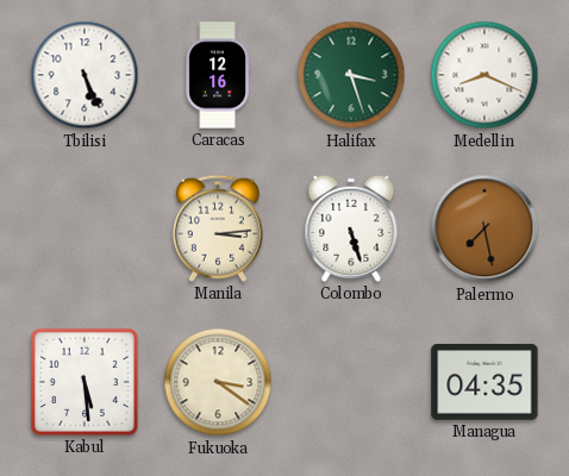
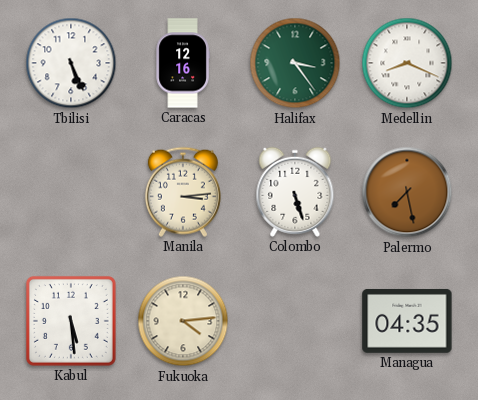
Halifax: 3:27 -> 3:24 (295, 63)
Fukuoka: 3:21 -> 4:14 (183, 321)
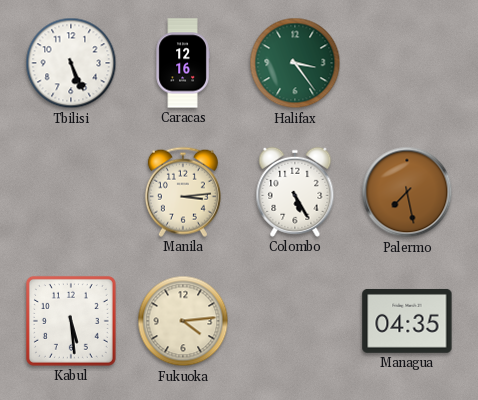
Medellin: 8:19 -> none (407, 63)
Colombo: 5:27 -> 5:25 (295, 192)
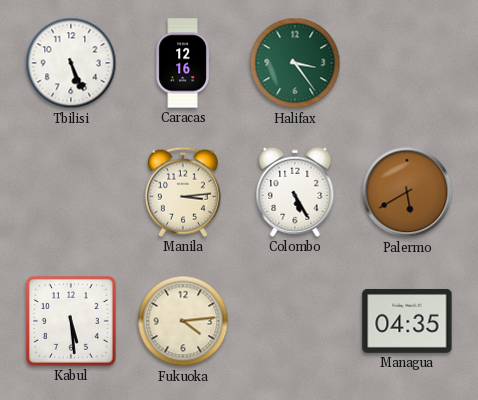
Palermo: 7:28 -> 5:40 (407, 192)
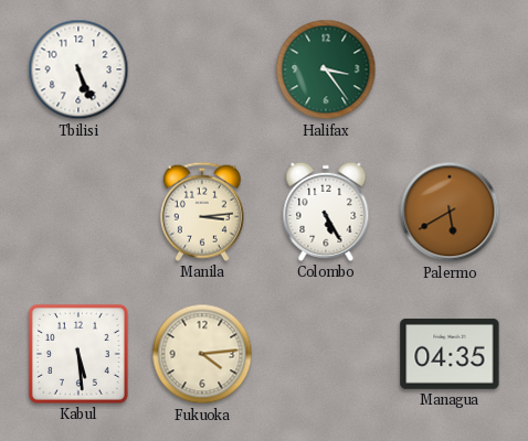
Caracas: 12:16 -> none (183, 63)
